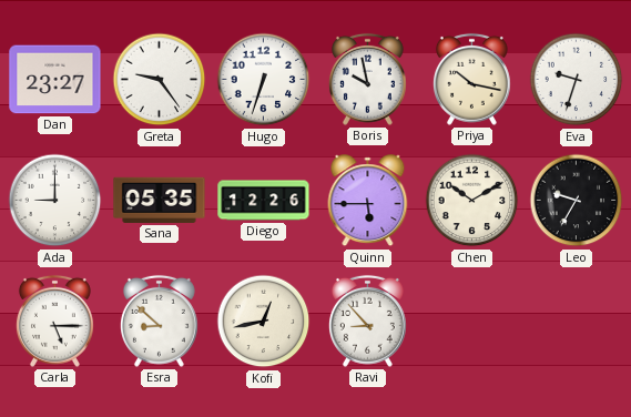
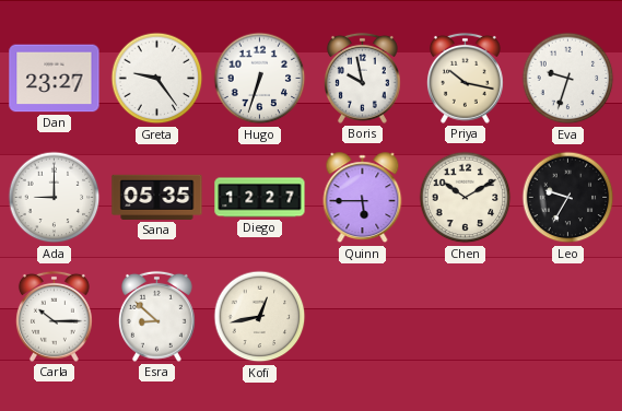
Diego: 12:26 -> 12:27 (260, 198)
Carla: 5:15 -> 10:15 (54, 316)
Ravi: 8:53 -> none (367, 321)
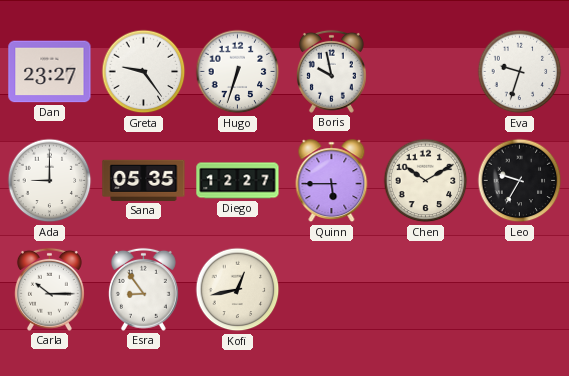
Priya: 10:17 -> none (465, 78)
Esra: 8:52 -> 8:54 (143, 289)
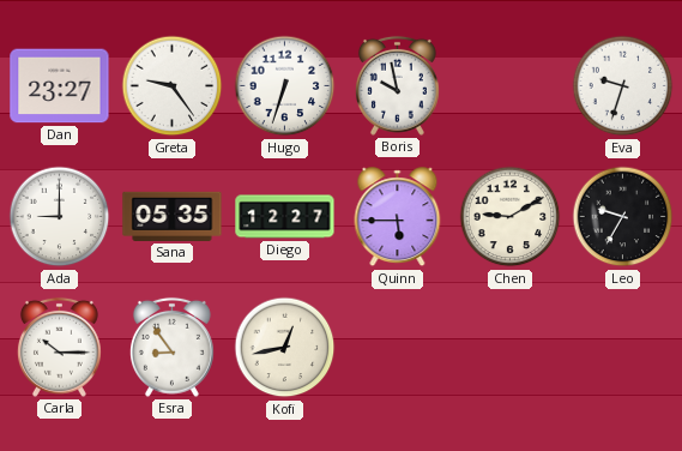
Chen: 10:10 -> 9:10 (511, 217)
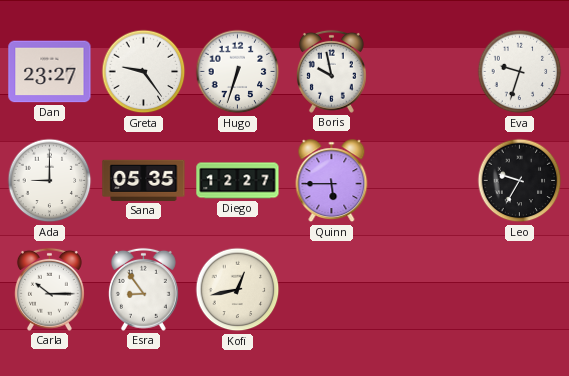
Chen: 9:10 -> none (511, 217)
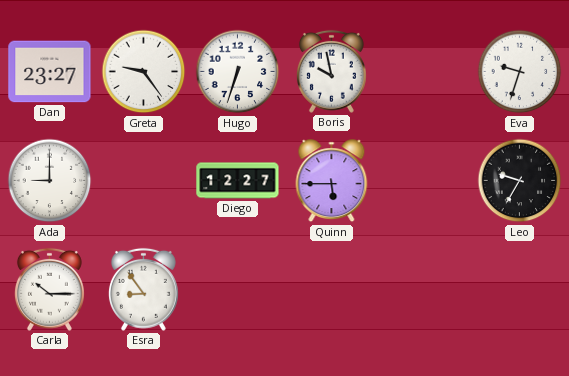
Sana: 05:35 -> none (144, 180)
Kofi: 12:43 -> none (238, 290)
